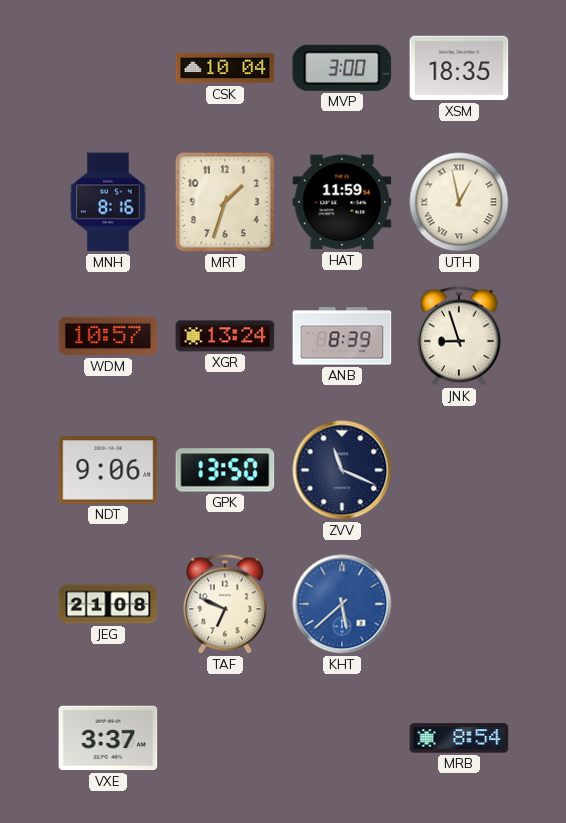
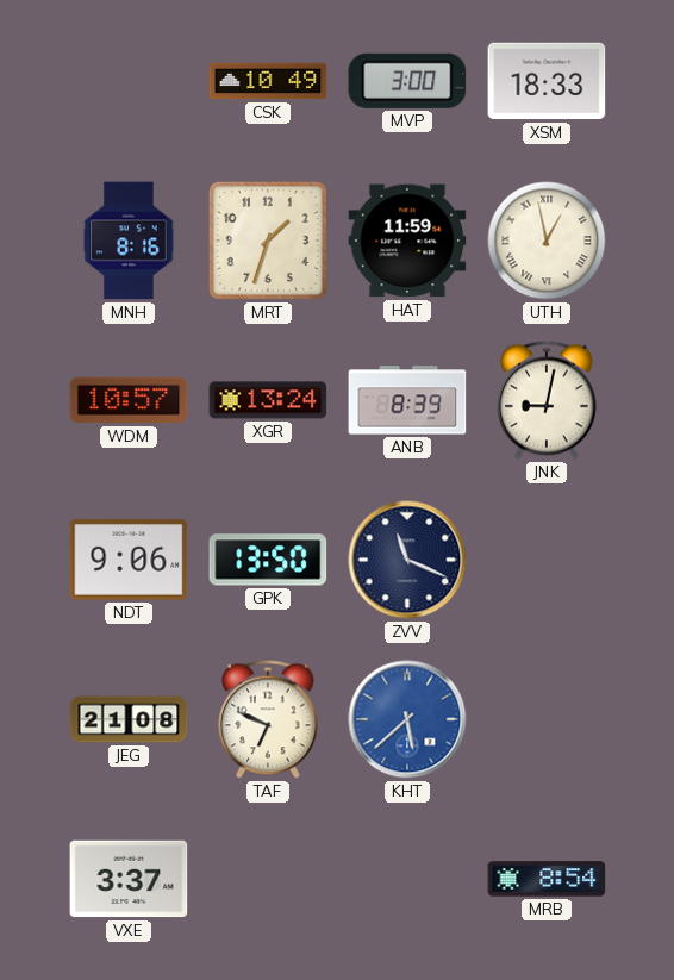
CSK: 10:04 -> 10:49 (268, 81)
XSM: 18:35 -> 18:33 (547, 81)
JNK: 8:57 -> 9:02 (547, 400)
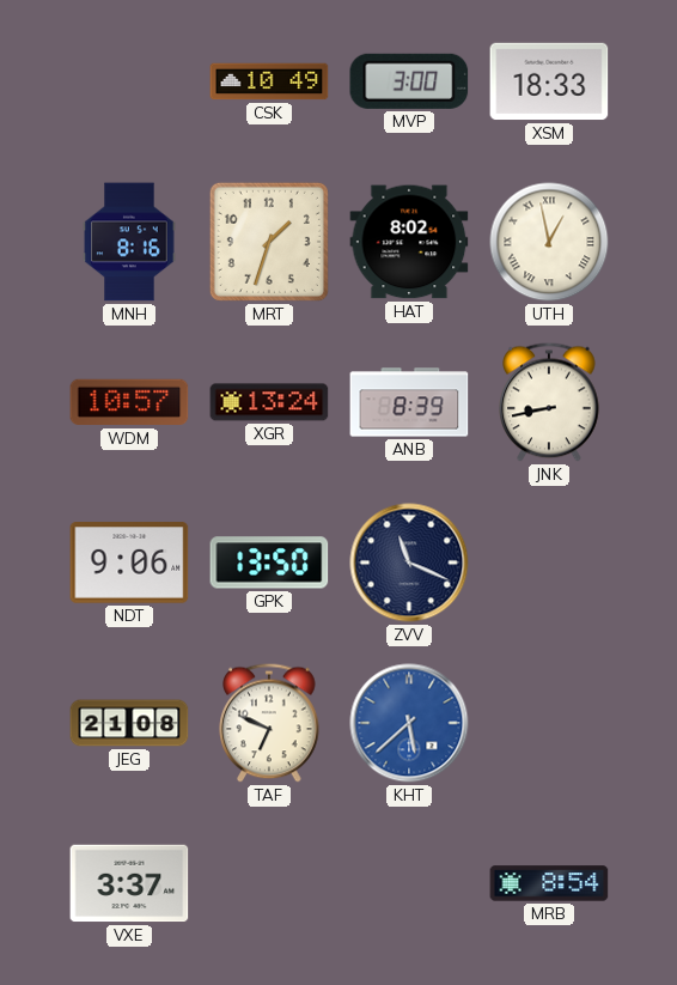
HAT: 11:59 -> 8:02 (409, 242)
JNK: 9:02 -> 8:43 (549, 402)
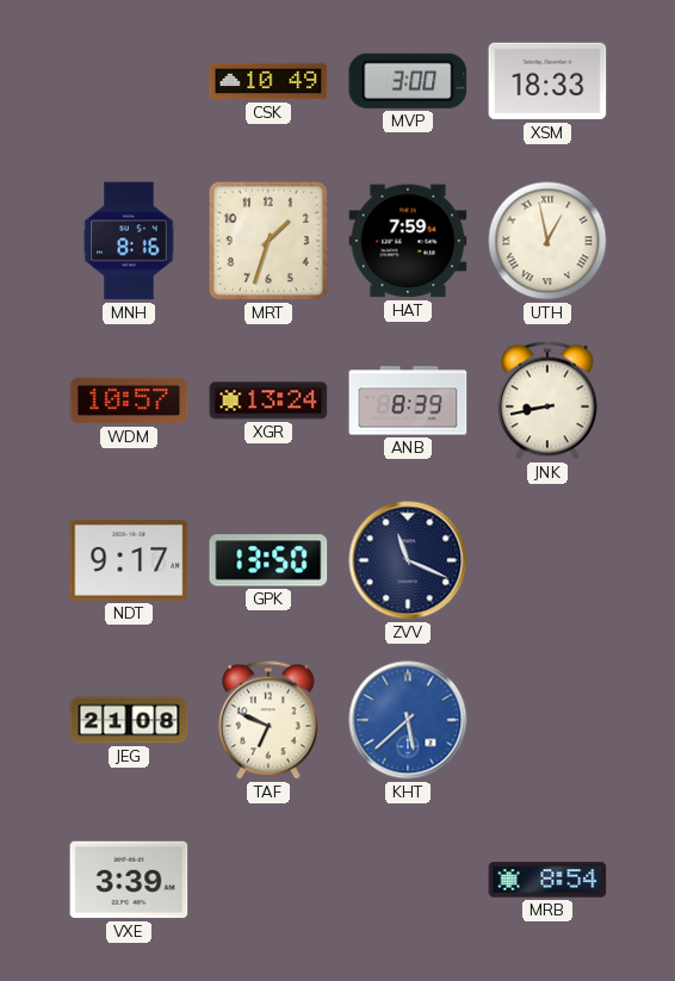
HAT: 8:02 -> 7:59 (408, 241)
NDT: 9:06 -> 9:17 (129, 560)
VXE: 3:37 -> 3:39 (129, 880)
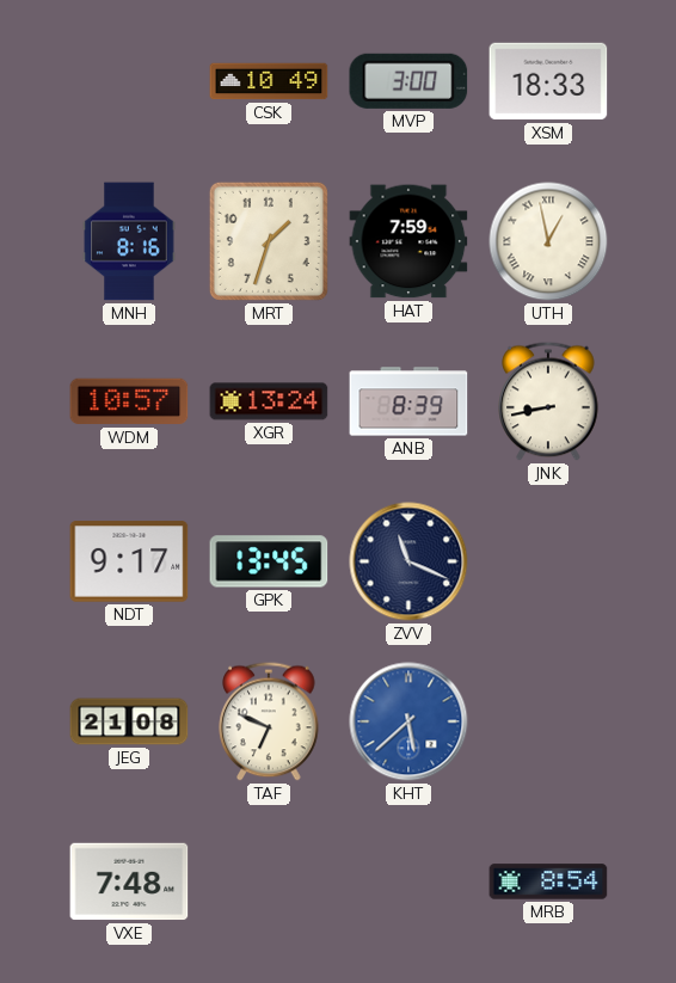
GPK: 13:50 -> 13:45 (269, 561)
VXE: 3:39 -> 7:48 (129, 881)
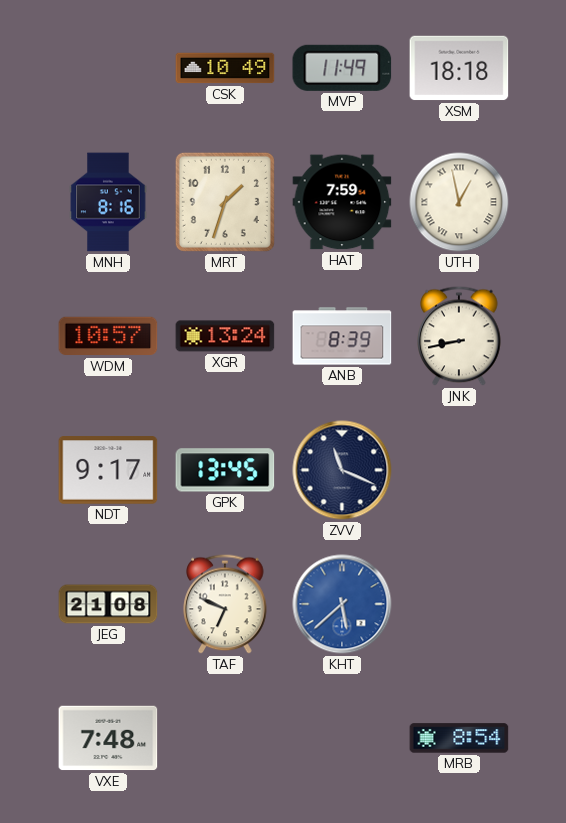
MVP: 3:00 -> 11:49 (342, 68)
XSM: 18:33 -> 18:18 (459, 68)
